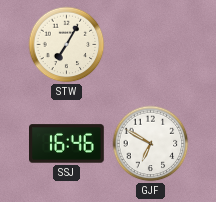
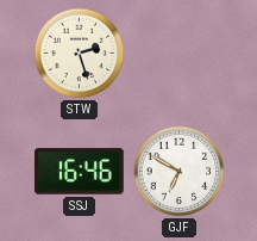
STW: 7:05 -> 2:27 (80, 54)
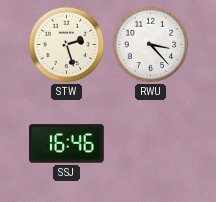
RWU: none -> 3:23 (151, 45)
GJF: 6:50 -> none (180, 172)
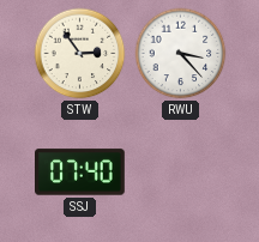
STW: 2:27 -> 2:54 (80, 54)
SSJ: 16:46 -> 07:40 (80, 173)
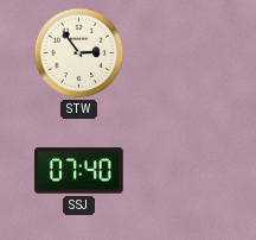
RWU: 3:23 -> none (181, 54)
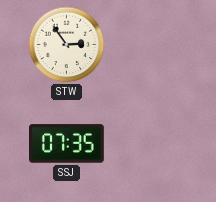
SSJ: 07:40 -> 07:35 (67, 144)
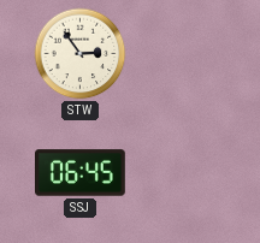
SSJ: 07:35 -> 06:45 (81, 173)
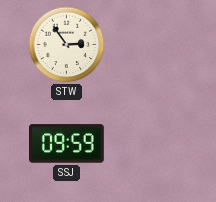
SSJ: 06:45 -> 09:59 (67, 144)
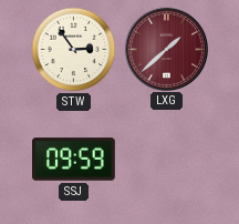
LXG: none -> 1:38 (166, 49)
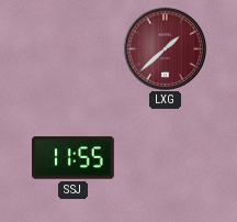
STW: 2:54 -> none (74, 50)
SSJ: 09:59 -> 11:55 (74, 158)
